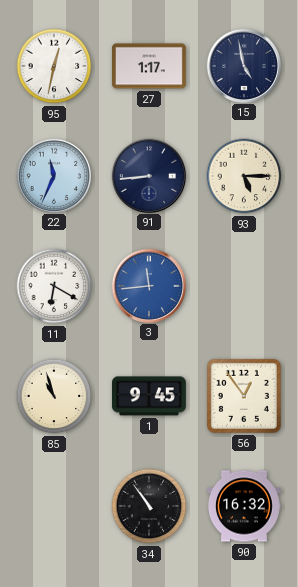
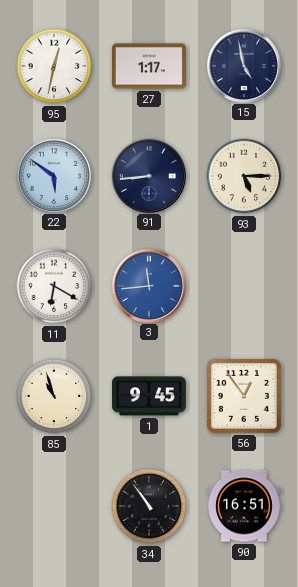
22: 11:34 -> 5:51 (53, 175)
90: 16:32 -> 16:51 (244, 506)
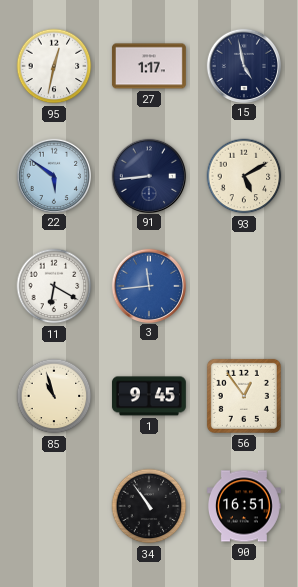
93: 5:15 -> 5:10 (244, 176)
